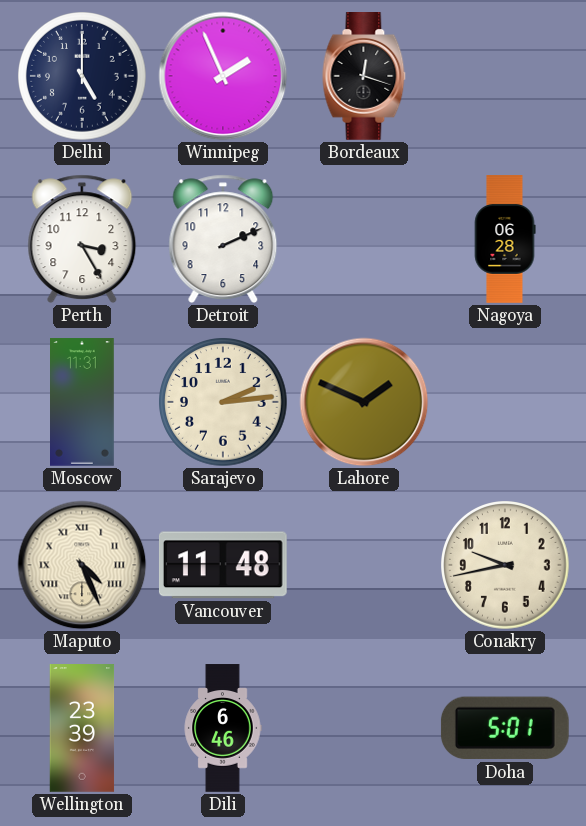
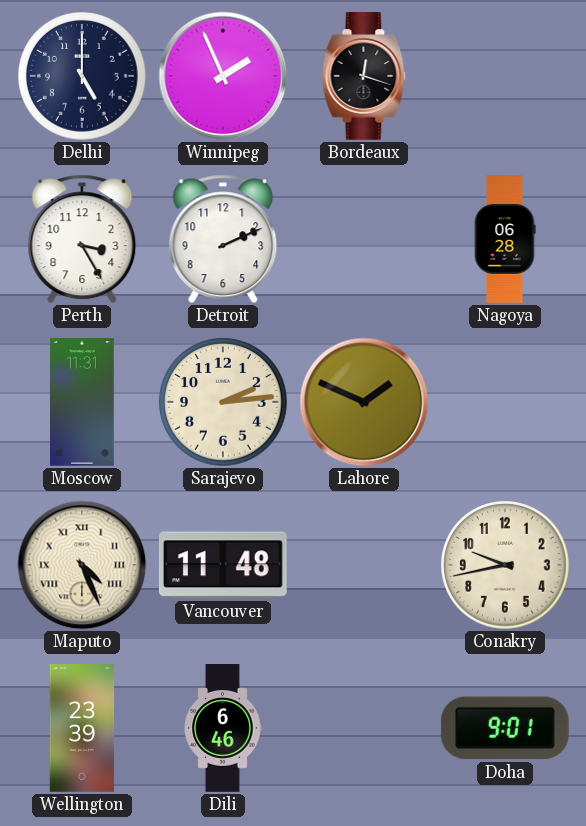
Doha: 5:01 -> 9:01 (505, 728)
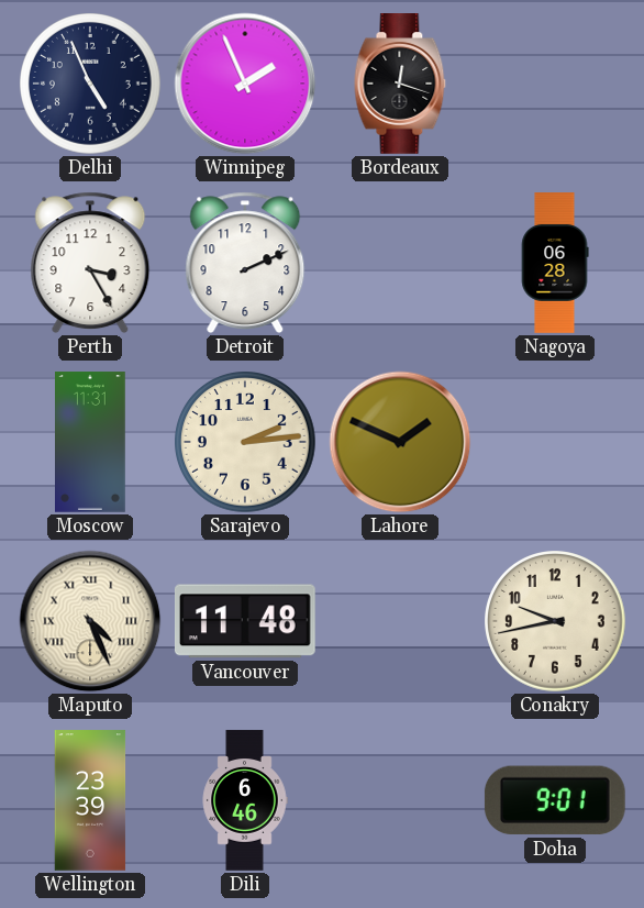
Delhi: 5:00 -> 4:56 (91, 85)
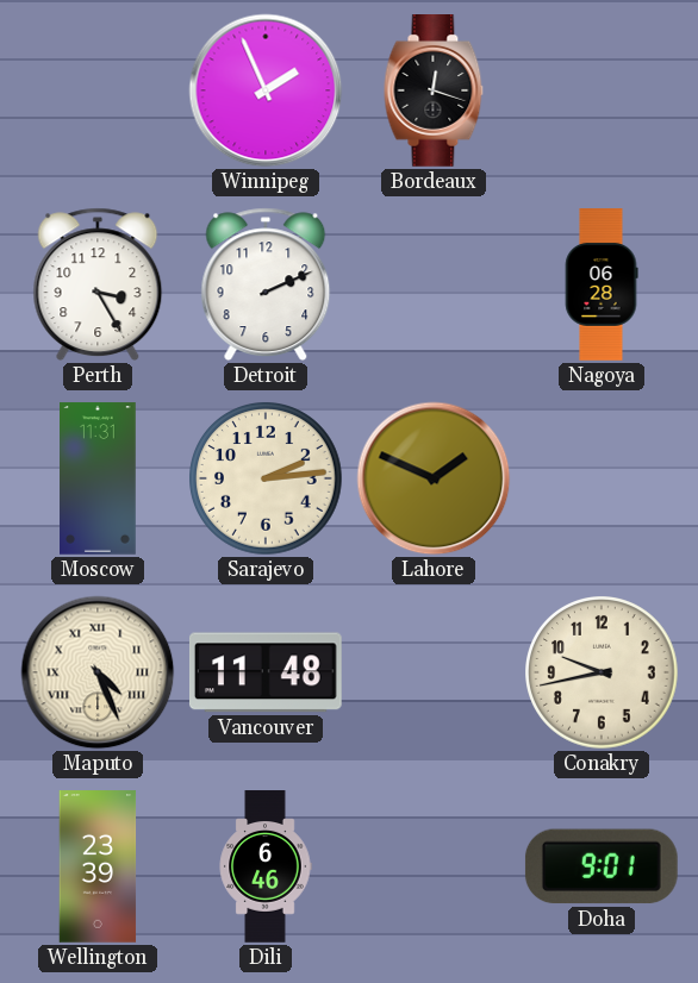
Delhi: 4:56 -> none (91, 85)
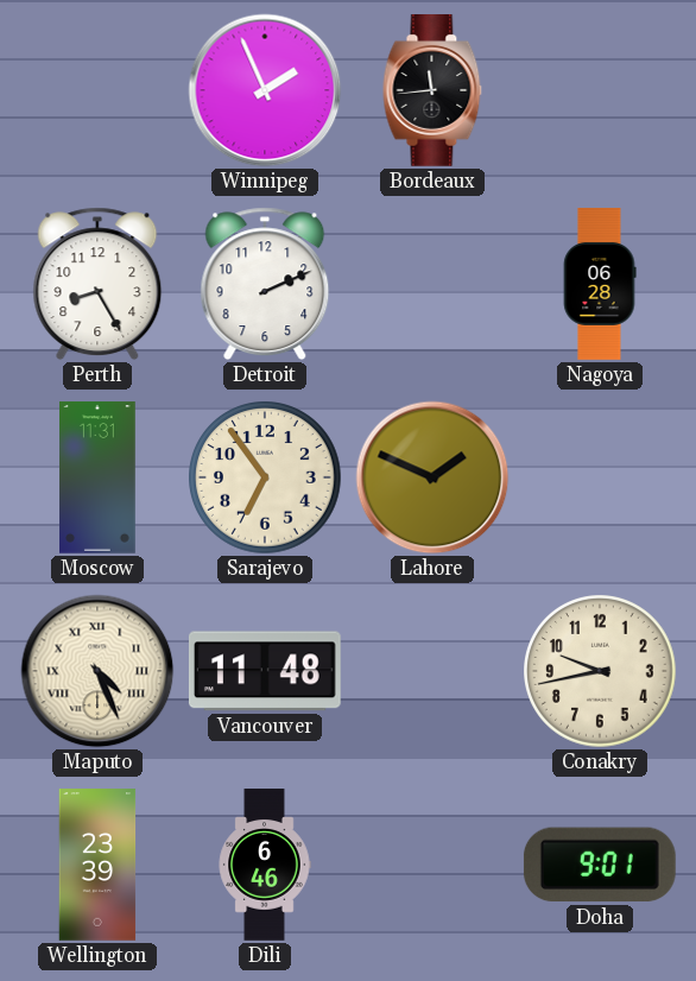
Bordeaux: 12:18 -> 11:44 (432, 91)
Perth: 3:25 -> 8:25 (97, 284)
Sarajevo: 2:14 -> 6:54 (266, 479)
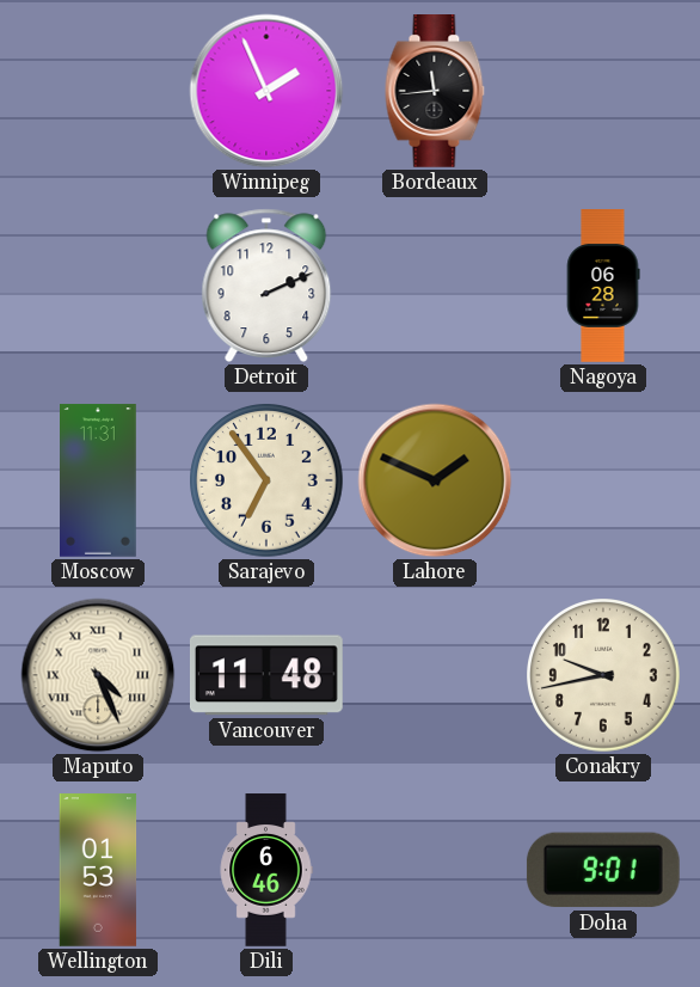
Perth: 8:25 -> none (97, 284)
Wellington: 23:39 -> 01:53 (98, 870)
